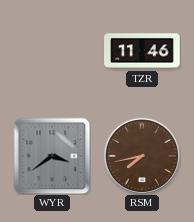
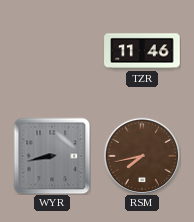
WYR: 3:39 -> 8:43 (52, 156)
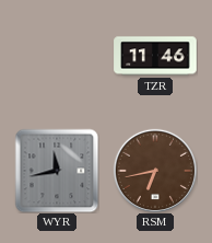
WYR: 8:43 -> 11:43 (57, 171)
RSM: 7:43 -> 6:43 (154, 170)
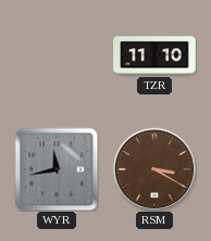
TZR: 11:46 -> 11:10 (154, 55)
RSM: 6:43 -> 3:20 (153, 168)
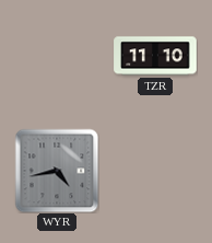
WYR: 11:43 -> 4:43 (57, 171)
RSM: 3:20 -> none (153, 168)
